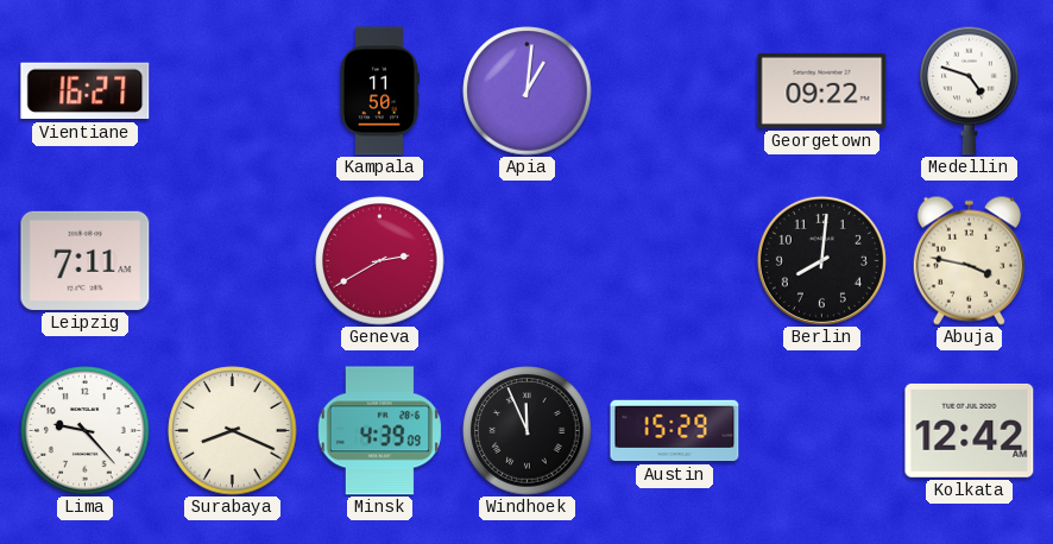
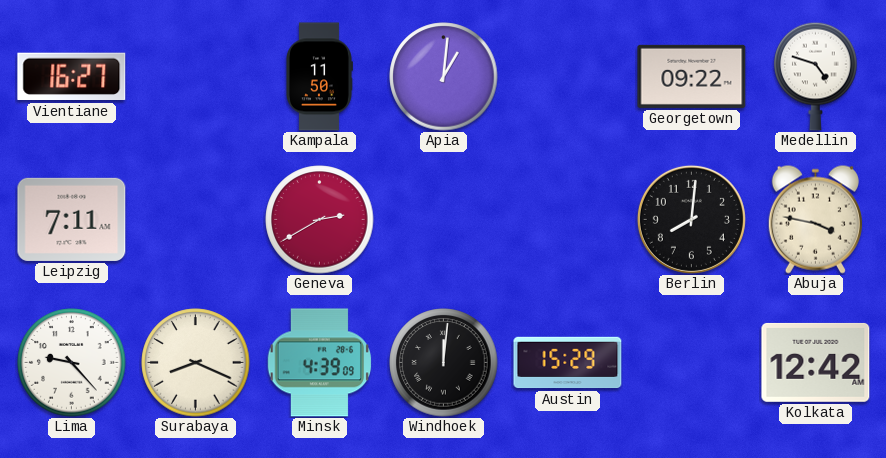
Windhoek: 11:56 -> 12:01 (444, 363)
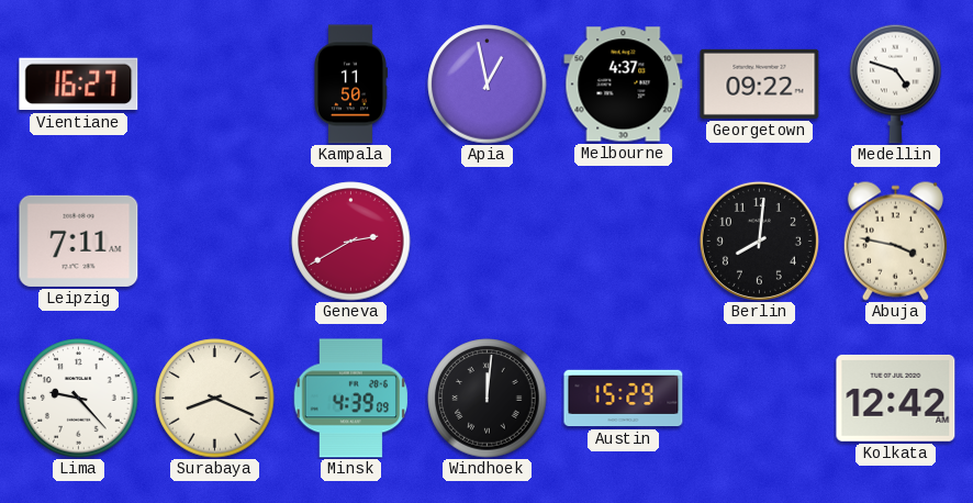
Apia: 1:01 -> 12:58 (488, 85)
Melbourne: none -> 4:37 (624, 85)
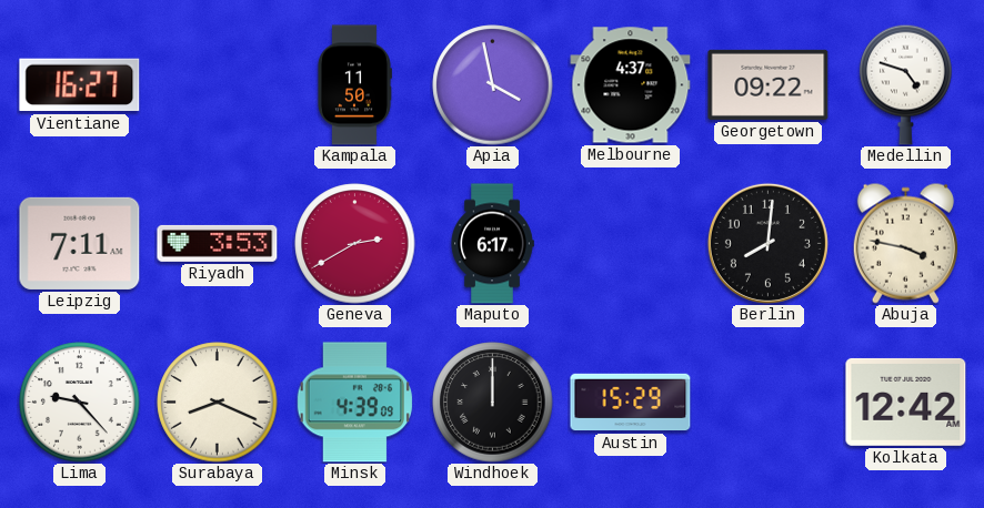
Apia: 12:58 -> 3:58 (493, 85)
Riyadh: none -> 3:53 (218, 243)
Maputo: none -> 6:17 (492, 244)
Windhoek: 12:01 -> 12:00 (493, 403)
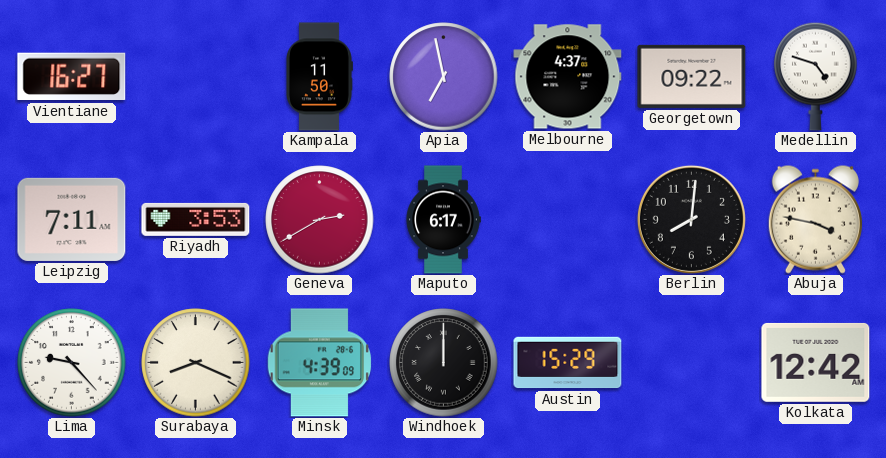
Apia: 3:58 -> 6:58 (444, 77)
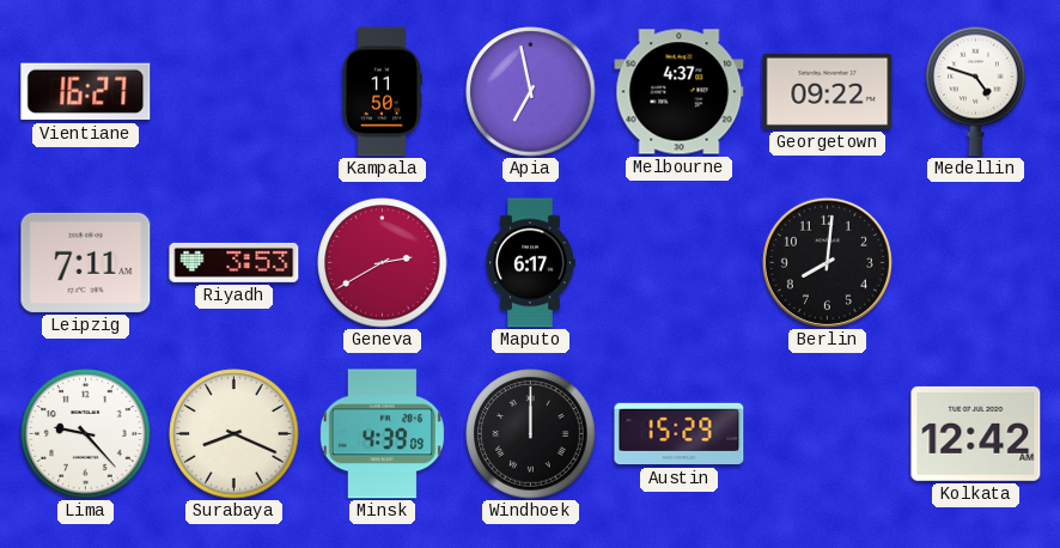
Abuja: 3:47 -> none (815, 219)
